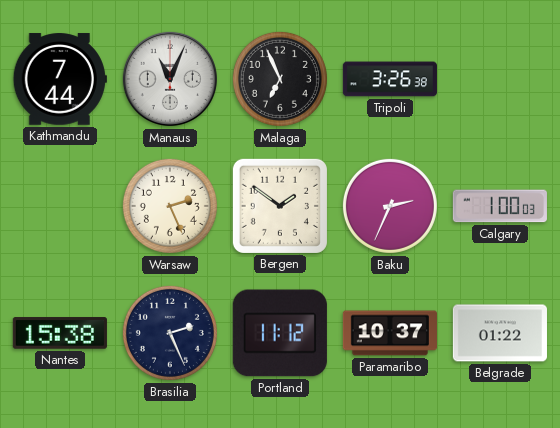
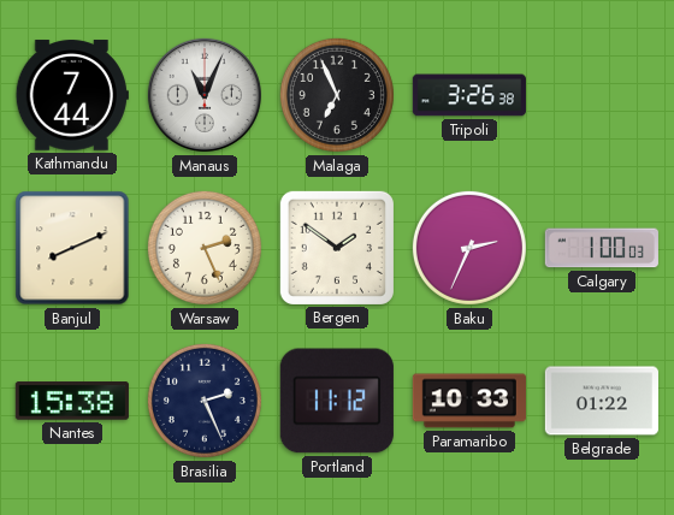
Banjul: none -> 8:11 (72, 248)
Paramaribo: 10:37 -> 10:33 (469, 401)
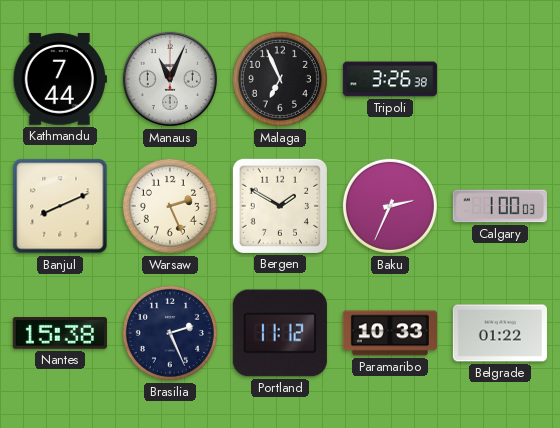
Bergen: 1:51 -> 1:50 (280, 206)
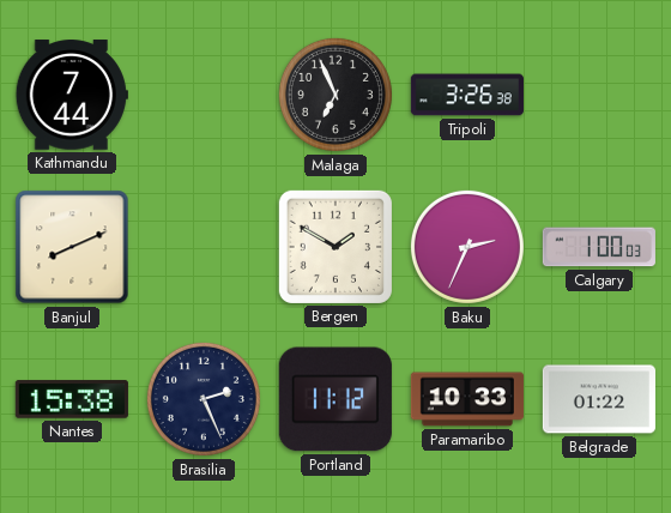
Manaus: 11:04 -> none (170, 79)
Warsaw: 2:26 -> none (170, 206)
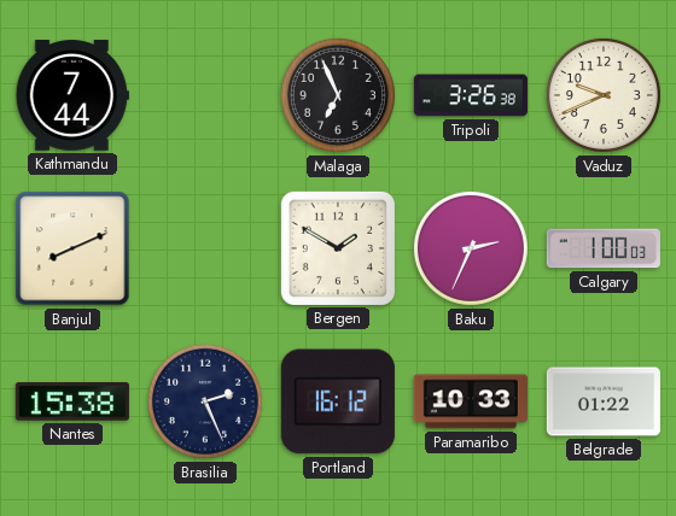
Vaduz: none -> 9:41 (604, 95)
Portland: 11:12 -> 16:12 (338, 401)
